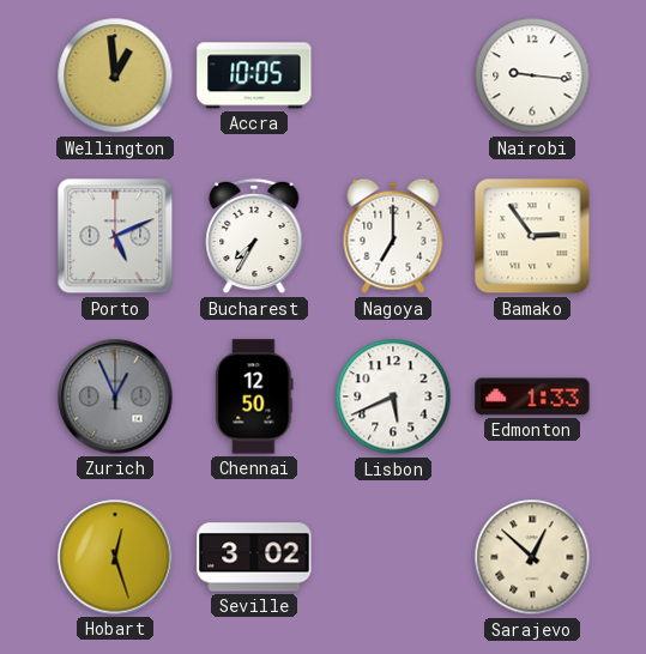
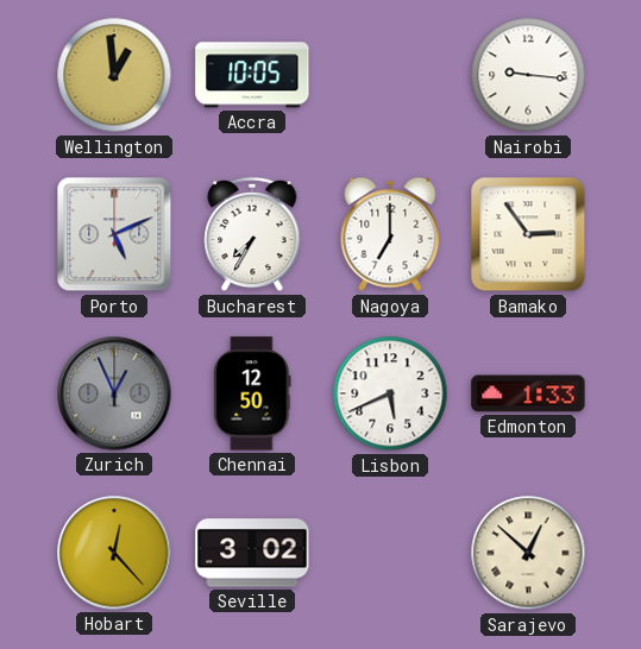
Hobart: 12:27 -> 12:23 (114, 553)
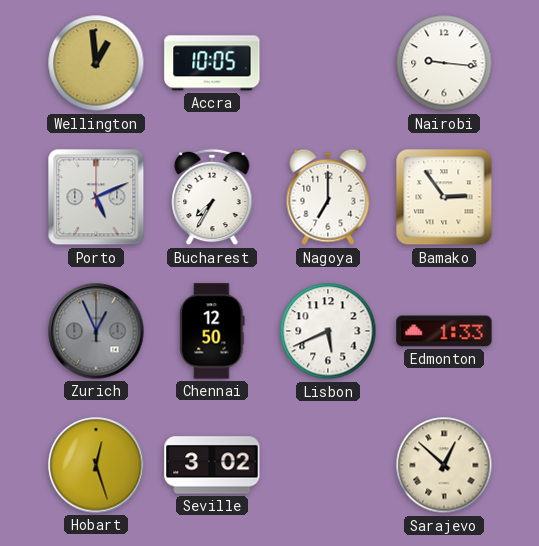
Hobart: 12:23 -> 12:27 (96, 465)
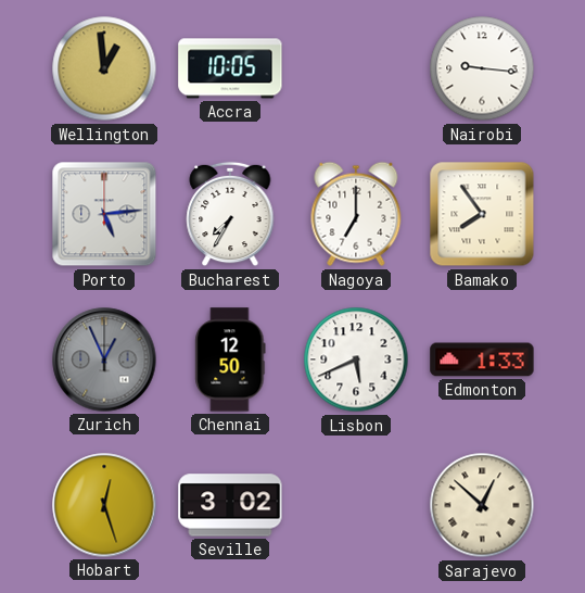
Porto: 5:11 -> 5:14 (104, 214)
Bamako: 2:54 -> 7:54 (482, 214)
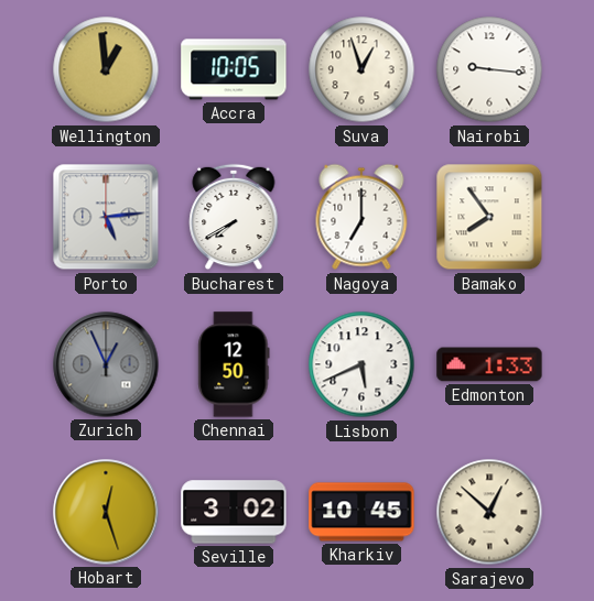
Suva: none -> 12:57 (361, 69)
Bucharest: 7:35 -> 7:40 (234, 217)
Kharkiv: none -> 10:45 (361, 512)
